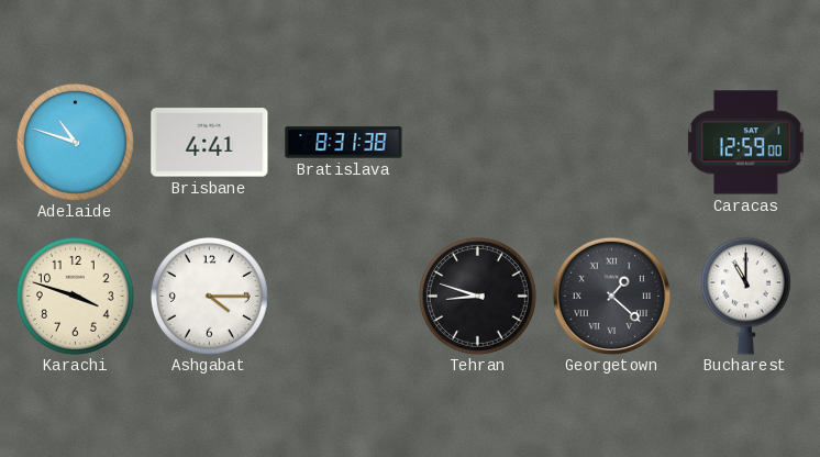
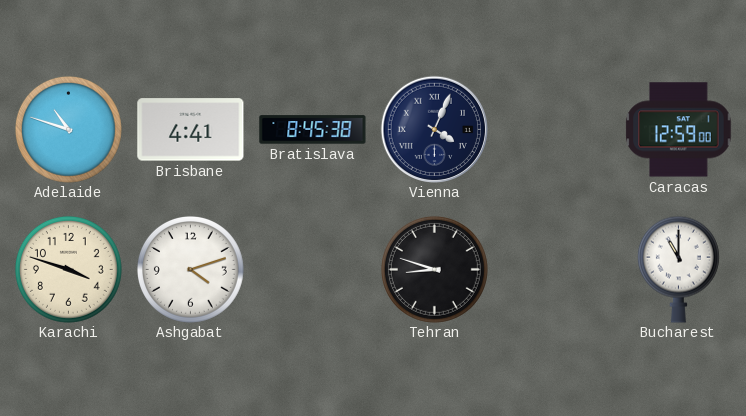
Bratislava: 8:31 -> 8:45 (313, 130)
Vienna: none -> 4:04 (434, 129)
Ashgabat: 4:15 -> 4:12 (190, 269)
Georgetown: 1:22 -> none (611, 296)
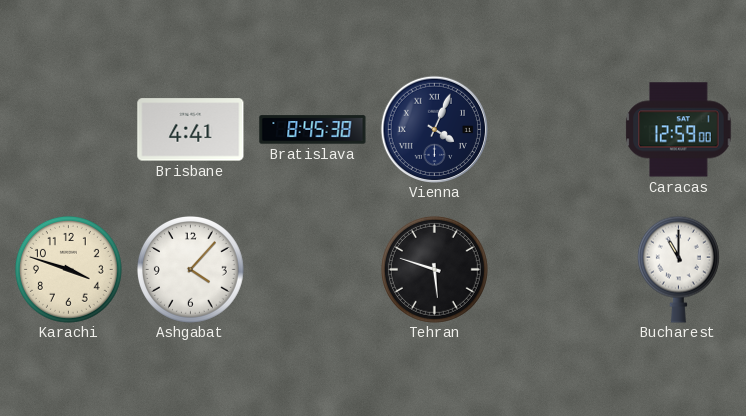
Adelaide: 10:48 -> none (68, 129)
Ashgabat: 4:12 -> 4:07 (190, 269)
Tehran: 8:48 -> 5:48 (434, 269)
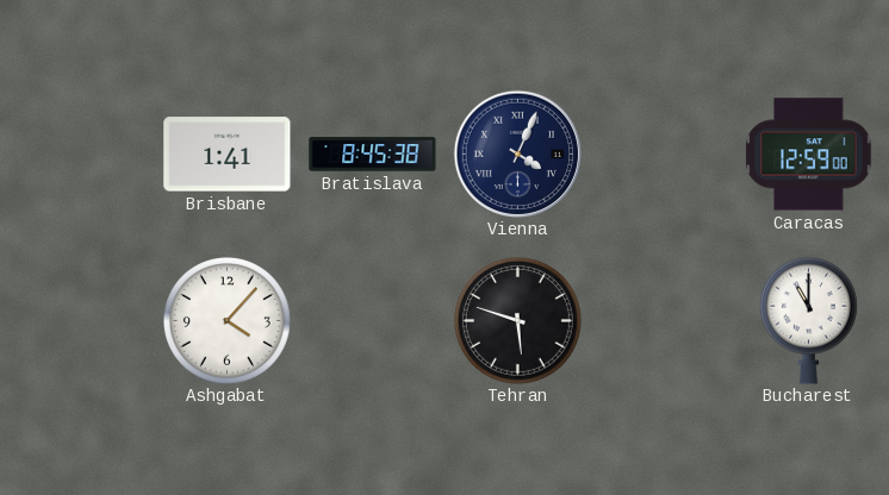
Brisbane: 4:41 -> 1:41 (228, 155)
Karachi: 3:48 -> none (68, 269)
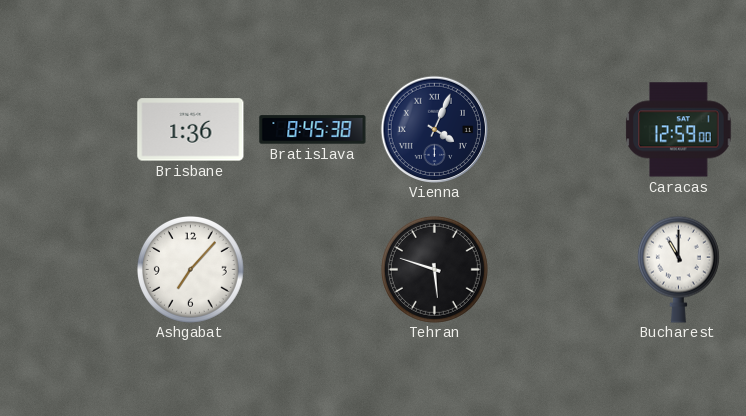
Brisbane: 1:41 -> 1:36 (191, 130)
Ashgabat: 4:07 -> 7:07 (190, 269)
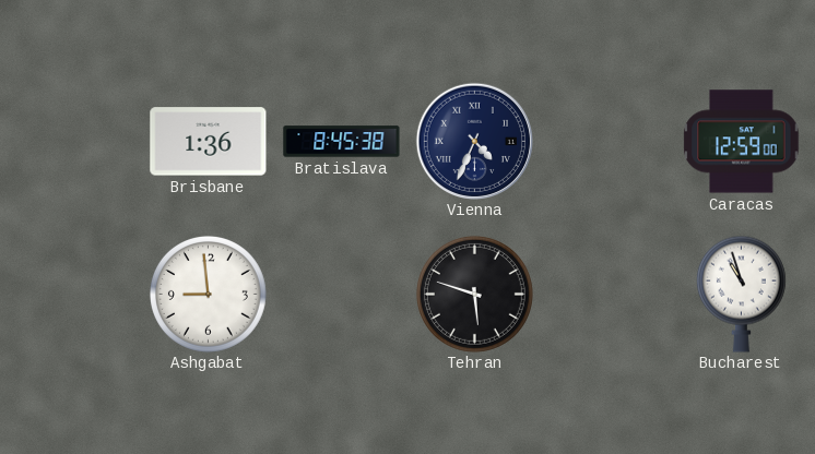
Vienna: 4:04 -> 4:34 (474, 141)
Ashgabat: 7:07 -> 8:59 (208, 294)
Bucharest: 11:00 -> 10:57 (741, 294)
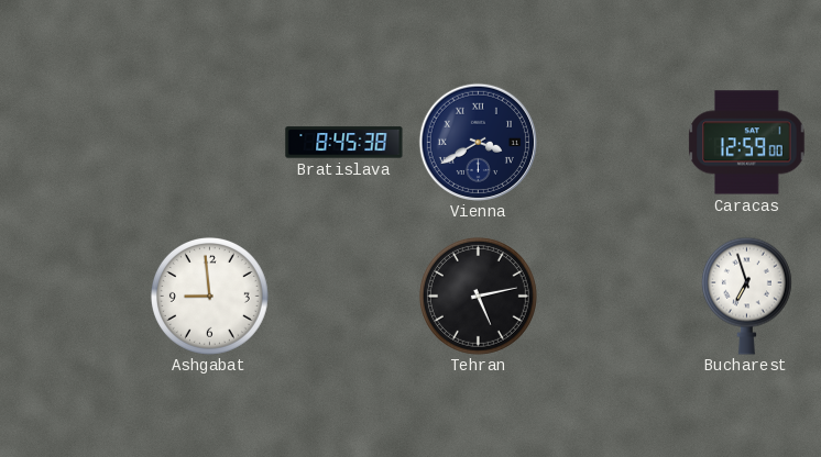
Brisbane: 1:36 -> none (209, 142)
Vienna: 4:34 -> 3:40 (478, 142)
Tehran: 5:48 -> 5:13 (478, 296)
Bucharest: 10:57 -> 6:57 (746, 296)
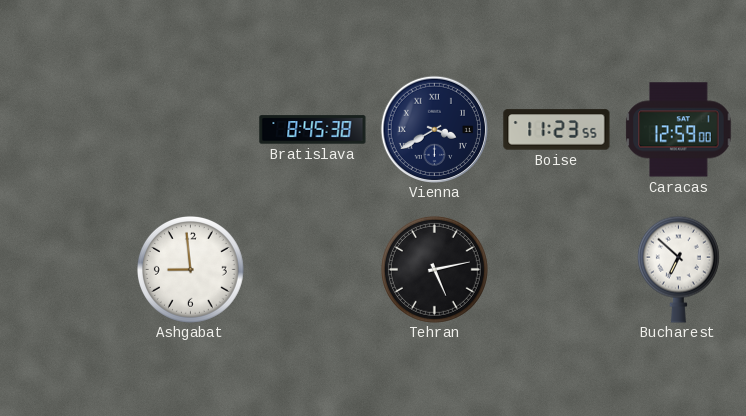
Boise: none -> 11:23 (557, 130)
Bucharest: 6:57 -> 6:52 (678, 269)
